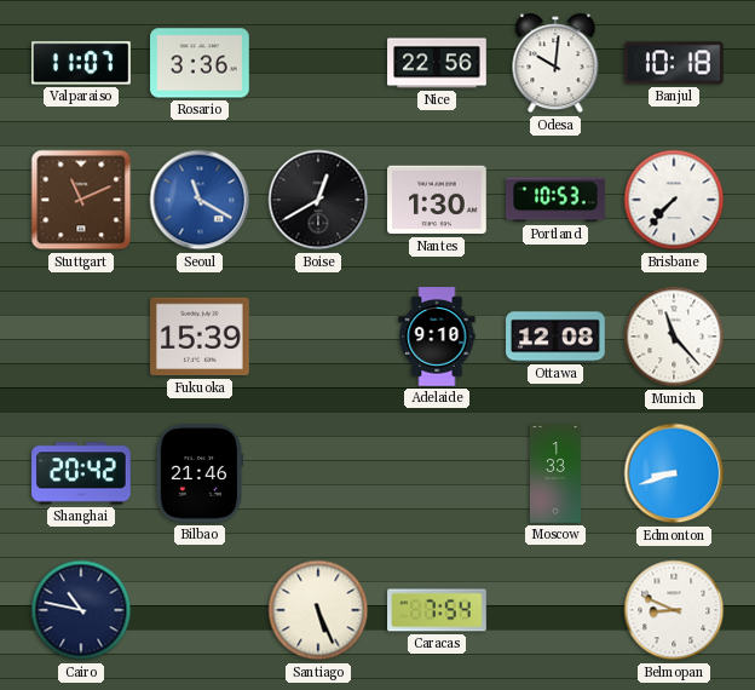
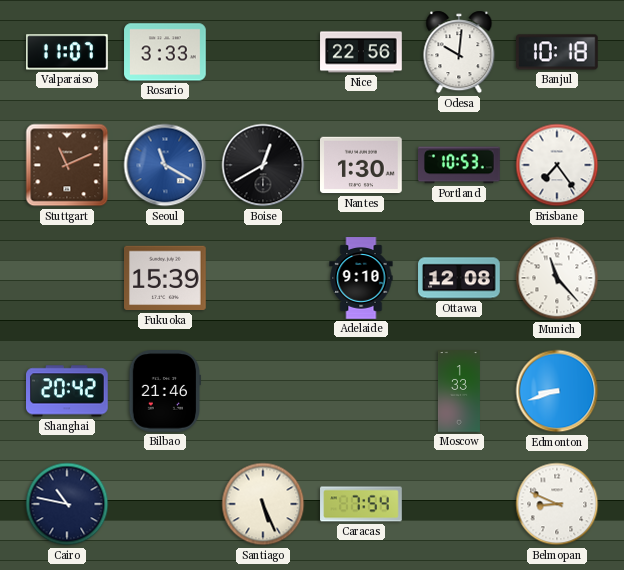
Rosario: 3:36 -> 3:33 (165, 52)
Brisbane: 7:37 -> 7:24 (557, 165)
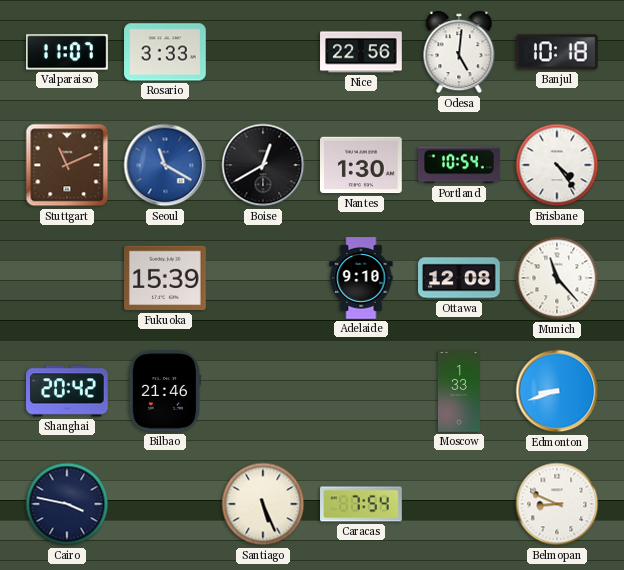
Odesa: 10:01 -> 5:01 (459, 52)
Portland: 10:53 -> 10:54 (459, 165)
Brisbane: 7:24 -> 4:24 (557, 165)
Cairo: 10:47 -> 3:47 (67, 504)
